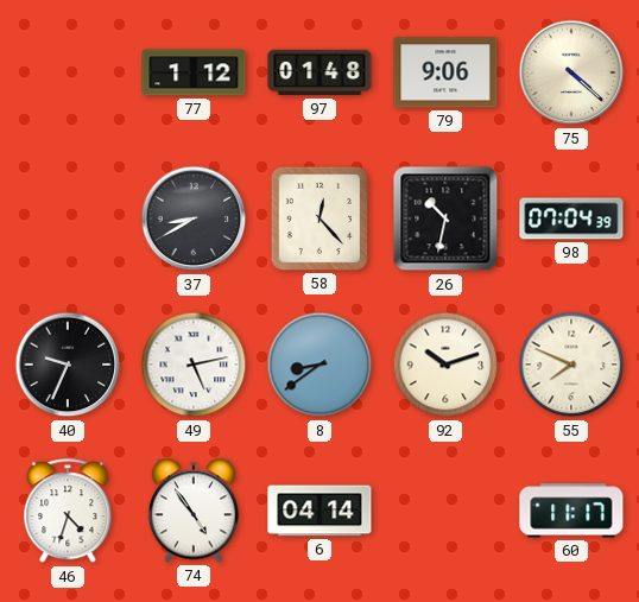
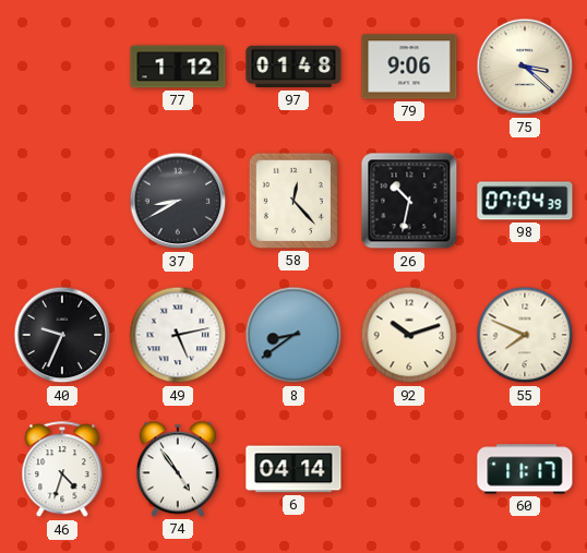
75: 4:22 -> 3:22 (525, 67)
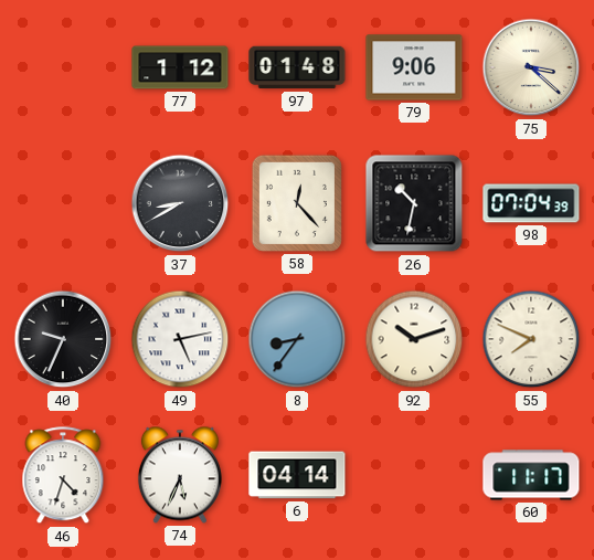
8: 8:39 -> 8:36 (297, 339)
74: 4:54 -> 5:34 (180, 475)
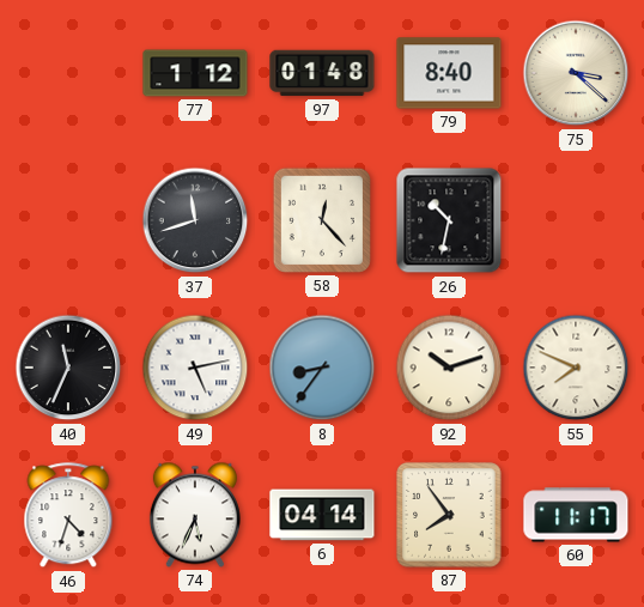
79: 9:06 -> 8:40 (449, 73)
37: 8:40 -> 11:42 (195, 220)
98: 07:04 -> none (531, 203)
40: 9:34 -> 11:34 (68, 368)
87: none -> 7:54 (449, 515)
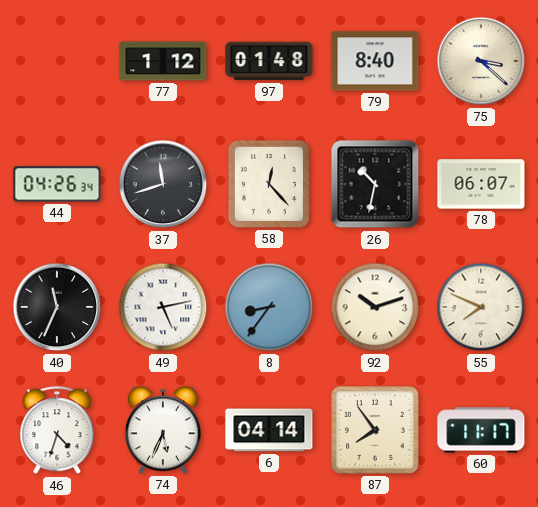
44: none -> 04:26 (57, 184)
78: none -> 06:07 (481, 184)
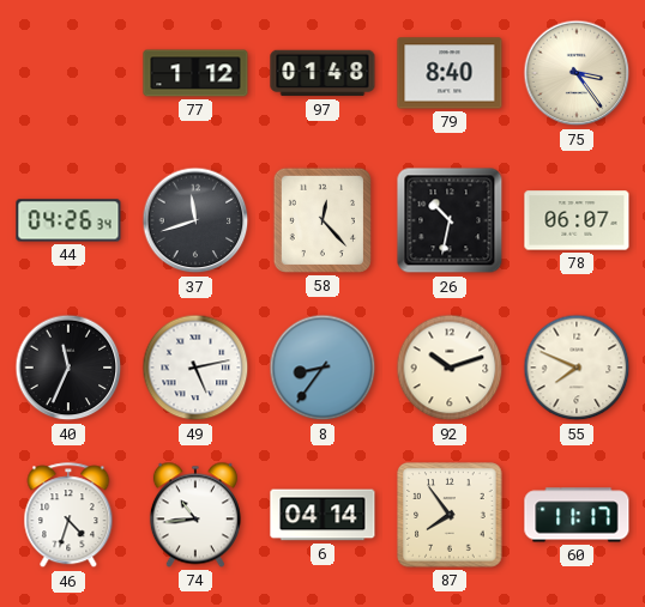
75: 3:22 -> 3:24 (577, 73)
74: 5:34 -> 10:44 (195, 515)
